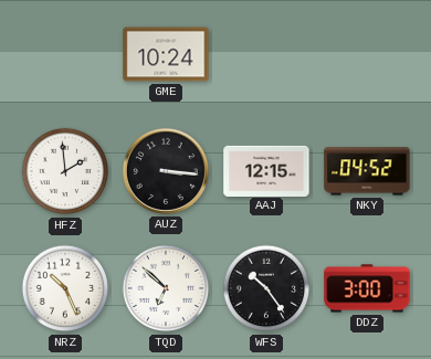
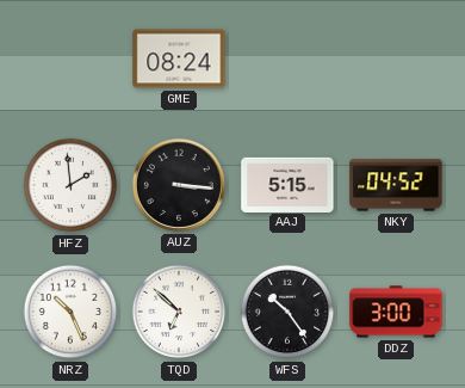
GME: 10:24 -> 08:24 (179, 58)
AAJ: 12:15 -> 5:15 (287, 184)
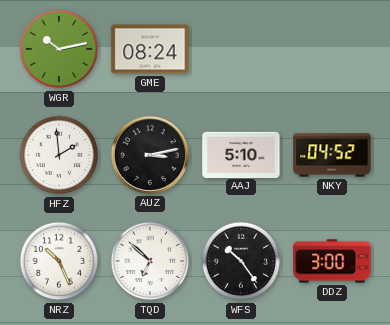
WGR: none -> 10:13 (59, 49)
AUZ: 3:16 -> 3:13 (150, 155)
AAJ: 5:15 -> 5:10 (241, 154)
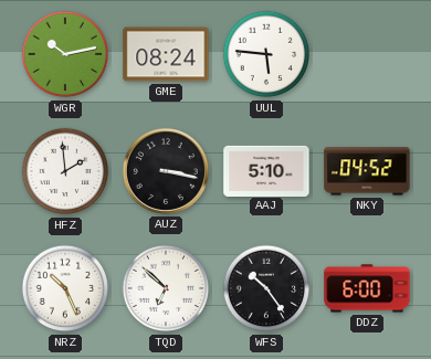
UUL: none -> 5:46 (266, 54)
AUZ: 3:13 -> 3:17 (166, 171)
DDZ: 3:00 -> 6:00 (367, 288)
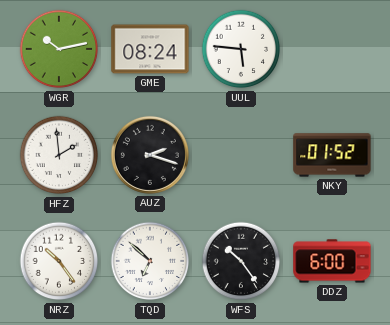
AUZ: 3:17 -> 2:18 (150, 155)
AAJ: 5:10 -> none (266, 170)
NKY: 04:52 -> 01:52 (332, 155)
NRZ: 10:26 -> 10:24 (59, 261)
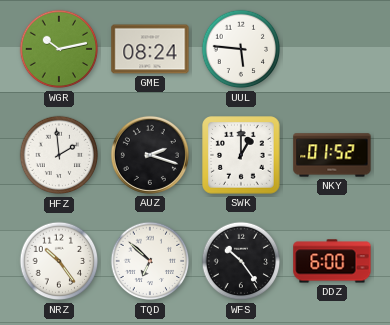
SWK: none -> 1:00 (241, 155)
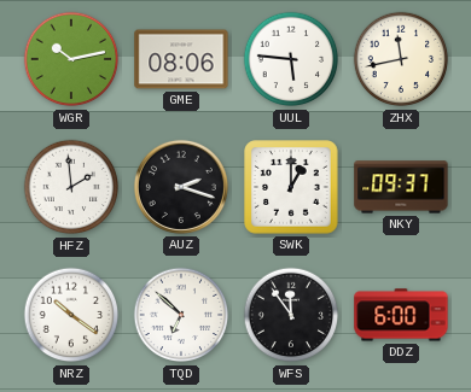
GME: 08:24 -> 08:06 (181, 59)
ZHX: none -> 11:43 (401, 59)
NKY: 01:52 -> 09:37 (401, 187)
NRZ: 10:24 -> 10:21 (71, 315)
WFS: 10:24 -> 11:54 (291, 315)
